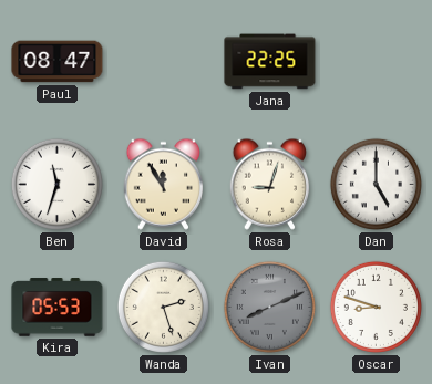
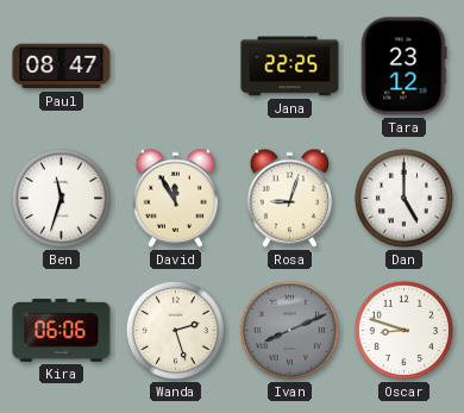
Tara: none -> 23:12 (403, 67)
Kira: 05:53 -> 06:06 (62, 331)
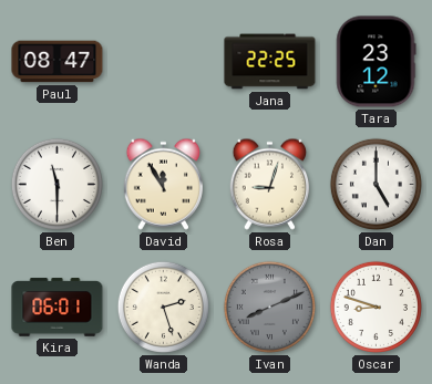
Ben: 11:33 -> 11:30 (56, 184)
Kira: 06:06 -> 06:01 (58, 308)
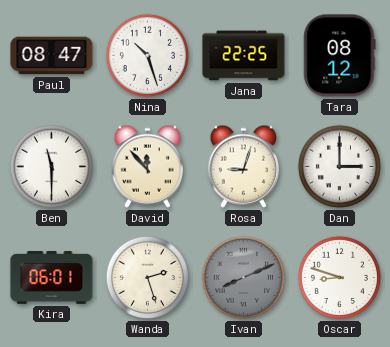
Nina: none -> 10:27 (147, 55)
Tara: 23:12 -> 08:12 (339, 56)
David: 11:55 -> 11:53 (148, 166)
Dan: 5:00 -> 3:00 (339, 166)
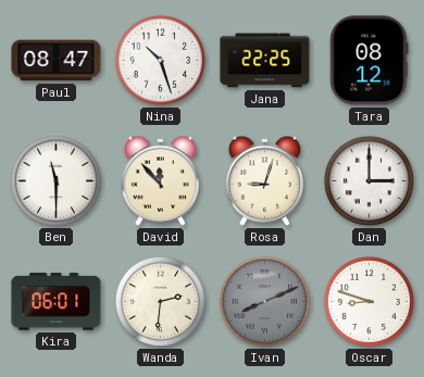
Wanda: 2:27 -> 2:31 (160, 301)
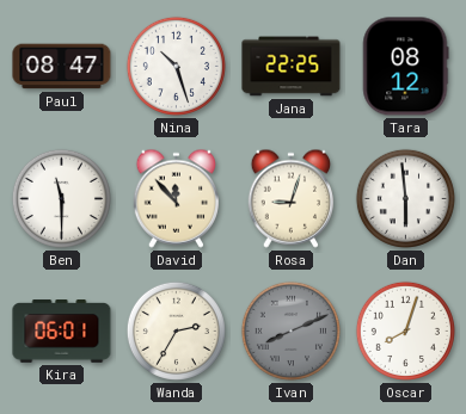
Dan: 3:00 -> 5:59 (405, 198)
Wanda: 2:31 -> 2:35 (176, 330)
Oscar: 8:48 -> 8:03 (405, 330)
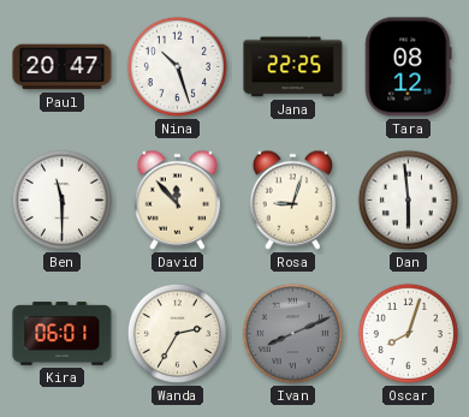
Paul: 08:47 -> 20:47 (63, 67)
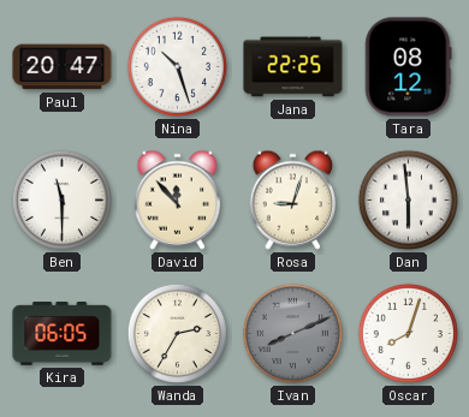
Kira: 06:01 -> 06:05 (63, 334)
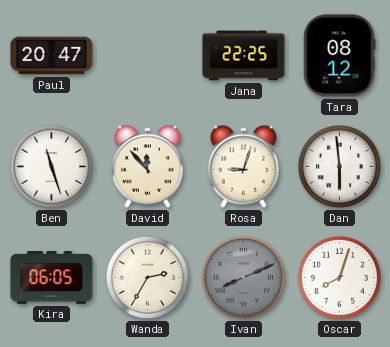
Nina: 10:27 -> none (177, 66)
Ben: 11:30 -> 11:27 (51, 166)
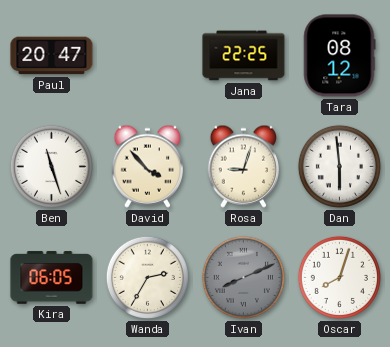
David: 11:53 -> 3:53 (148, 166)
